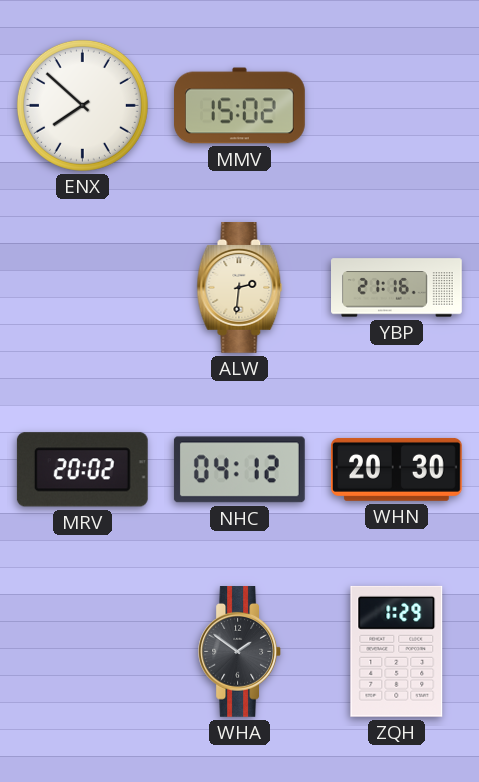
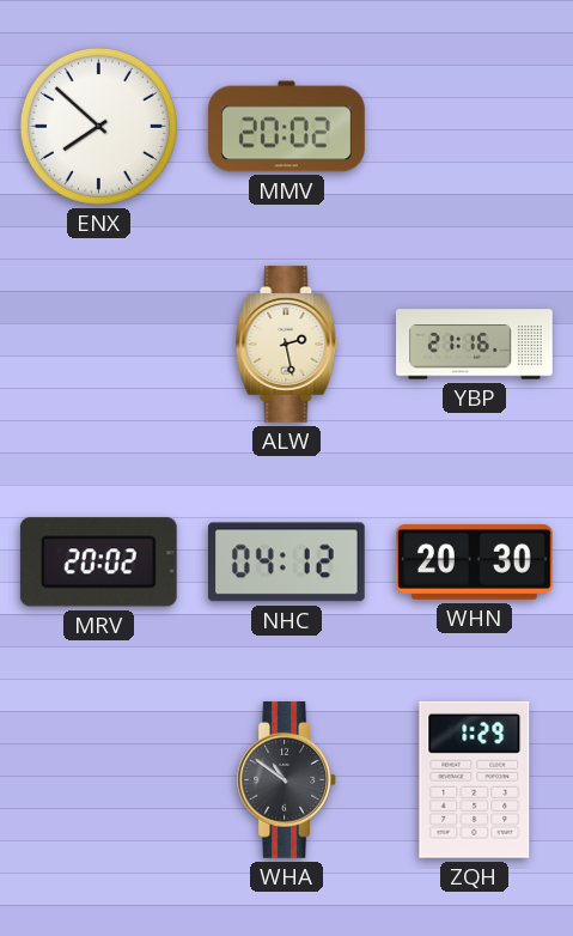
MMV: 15:02 -> 20:02 (287, 127)
ALW: 2:31 -> 2:28 (287, 345)
WHA: 1:51 -> 10:51 (286, 780)
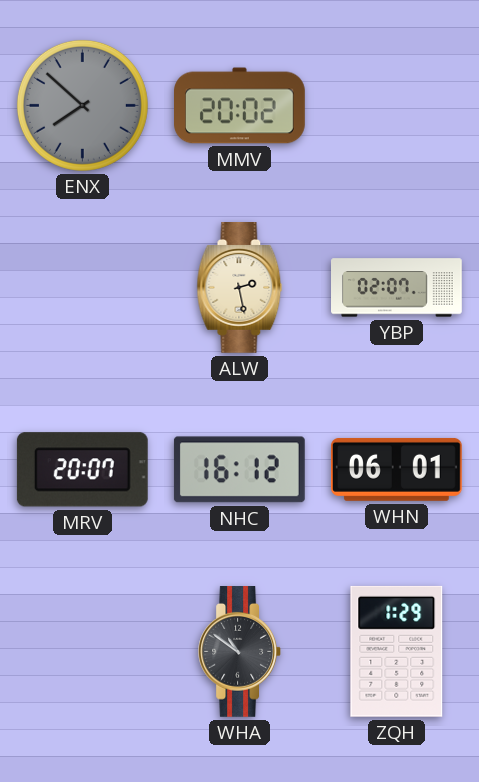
ENX dial: white -> grey (82, 105)
YBP: 21:16 -> 02:07 (397, 288)
MRV: 20:02 -> 20:07 (82, 470)
NHC: 04:12 -> 16:12 (239, 470)
WHN: 20:30 -> 06:01 (397, 469)
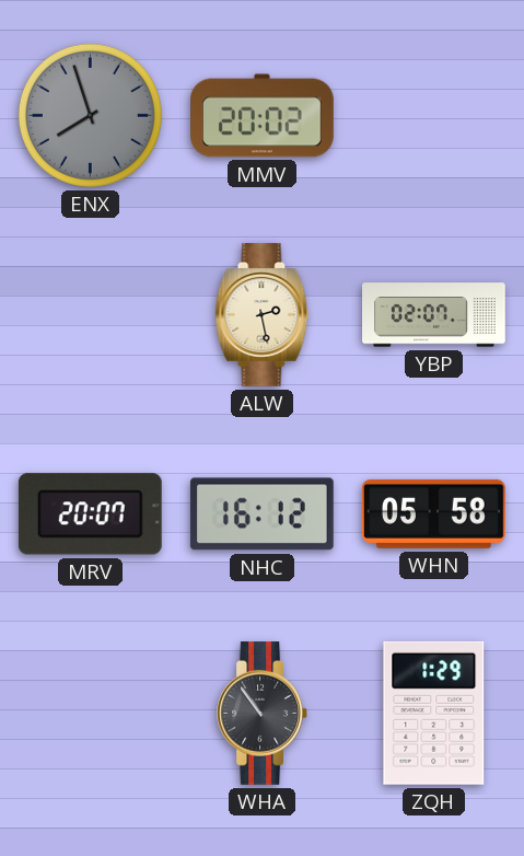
ENX: 7:52 -> 7:57 (90, 115)
WHN: 06:01 -> 05:58 (434, 513)
WHA: 10:51 -> 10:54 (261, 714)
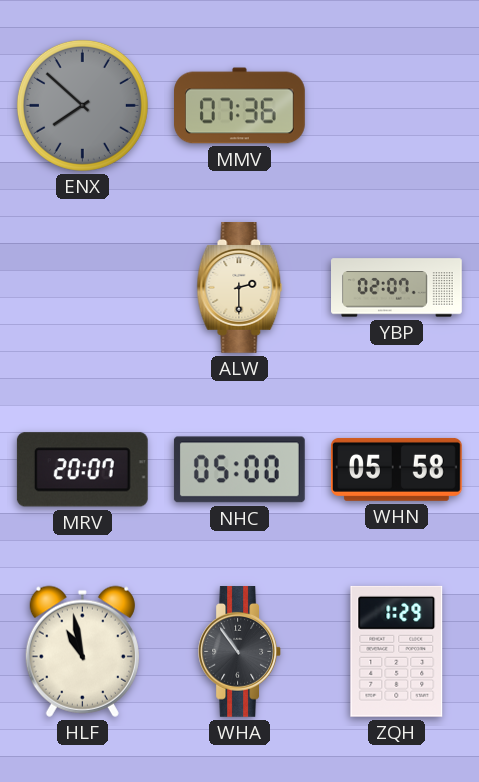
ENX: 7:57 -> 7:52 (82, 105)
MMV: 20:02 -> 07:36 (240, 106)
ALW: 2:28 -> 2:30 (240, 288)
NHC: 16:12 -> 05:00 (239, 470)
HLF: none -> 10:58 (82, 651)
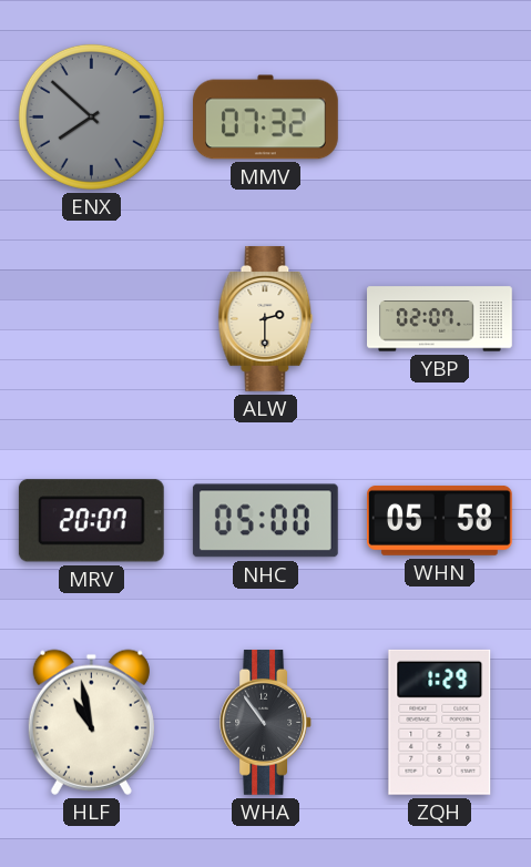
MMV: 07:36 -> 07:32 (266, 118)
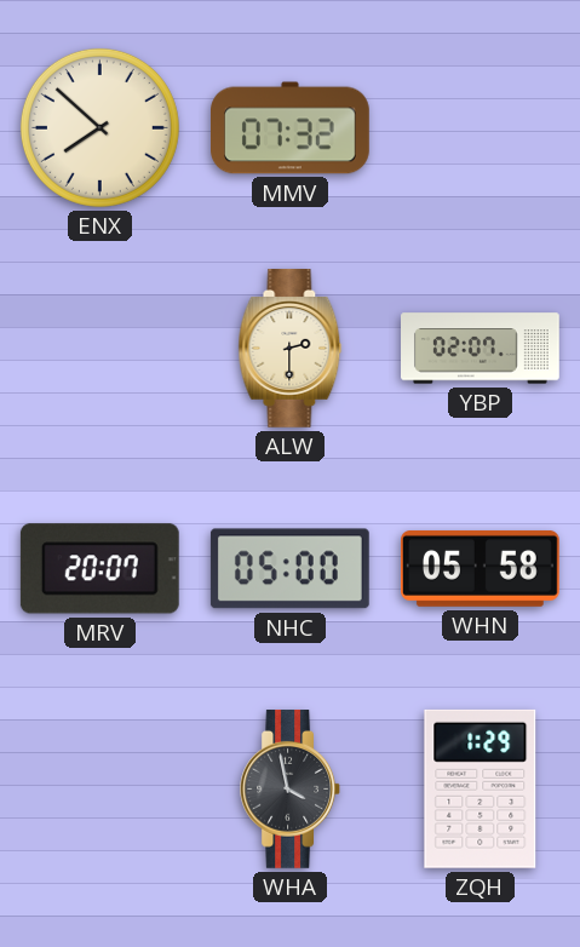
ENX dial: grey -> cream (99, 127)
HLF: 10:58 -> none (91, 722)
WHA: 10:54 -> 3:58 (289, 790)
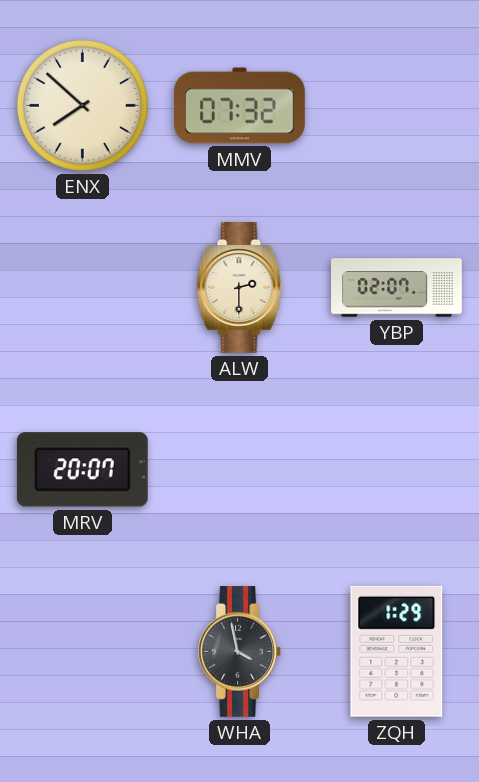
NHC: 05:00 -> none (289, 569)
WHN: 05:58 -> none (481, 568)
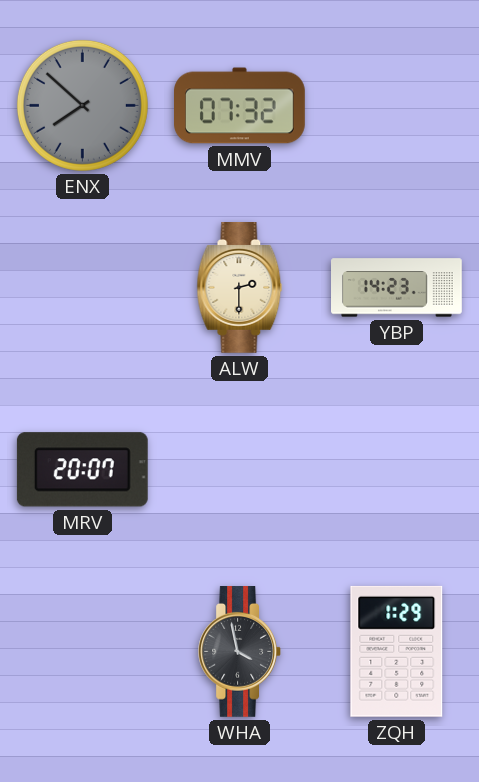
ENX dial: cream -> grey (82, 105)
YBP: 02:07 -> 14:23 (397, 288)
